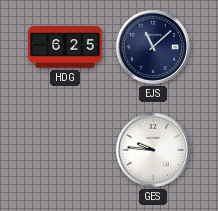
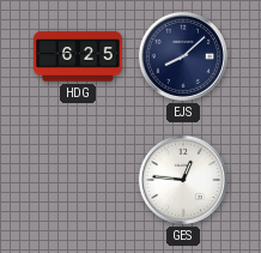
EJS: 11:08 -> 8:08 (183, 56)
GES: 9:46 -> 12:46 (183, 180)
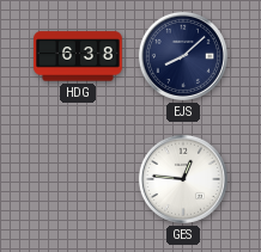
HDG: 6:25 -> 6:38 (79, 56)
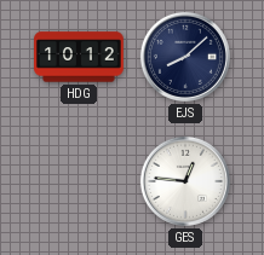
HDG: 6:38 -> 10:12 (80, 57)
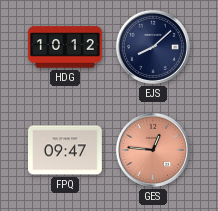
FPQ: none -> 09:47 (66, 150)
GES dial: white -> salmon (153, 150)
